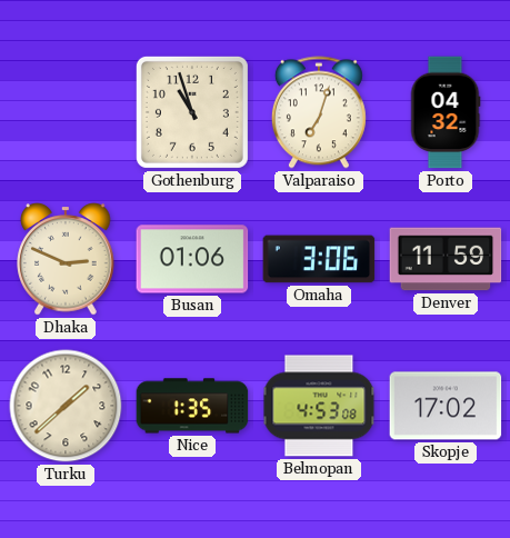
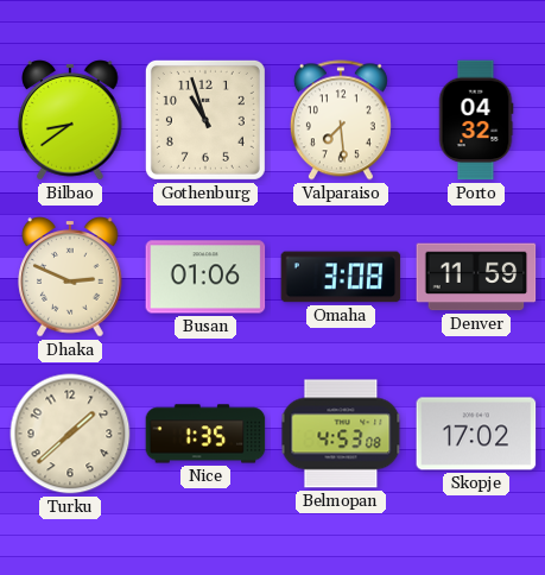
Bilbao: none -> 8:39 (70, 120)
Valparaiso: 7:03 -> 7:29 (341, 120)
Omaha: 3:06 -> 3:08 (341, 277)
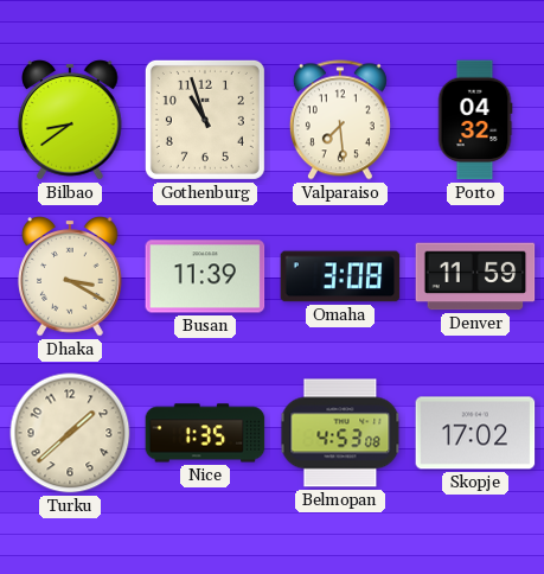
Dhaka: 2:49 -> 3:20 (70, 276)
Busan: 01:06 -> 11:39 (205, 276)
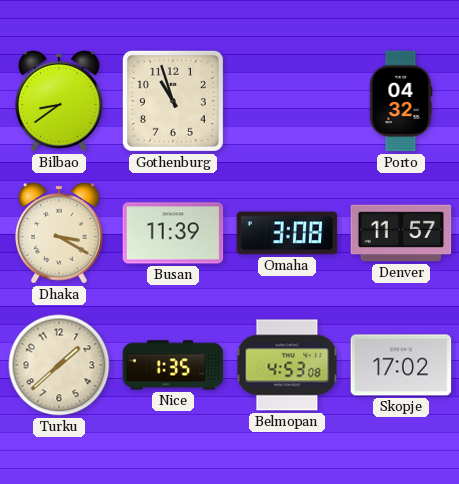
Valparaiso: 7:29 -> none (340, 120)
Denver: 11:59 -> 11:57 (401, 233)
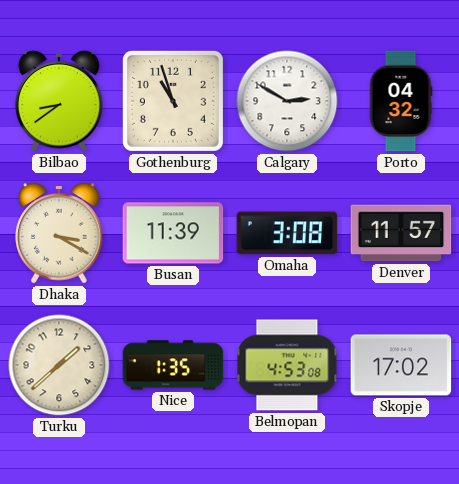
Calgary: none -> 2:50 (287, 101)
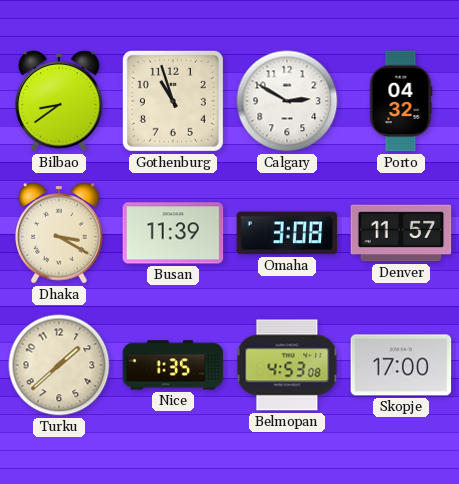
Skopje: 17:02 -> 17:00 (401, 365)
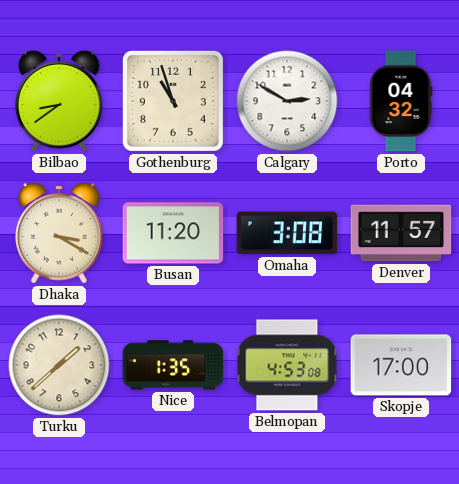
Busan: 11:39 -> 11:20 (173, 233)
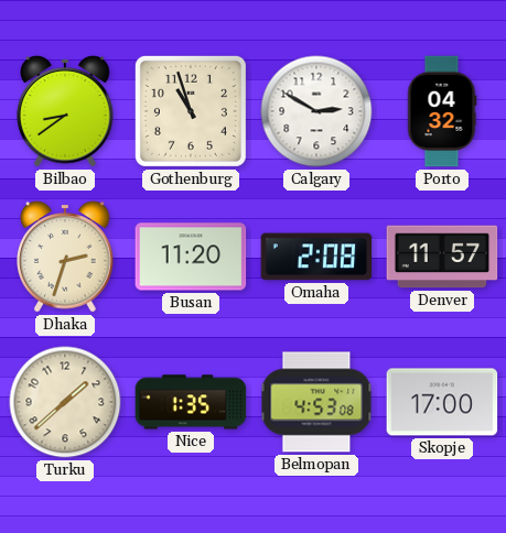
Dhaka: 3:20 -> 2:33 (65, 257)
Omaha: 3:08 -> 2:08 (316, 257)
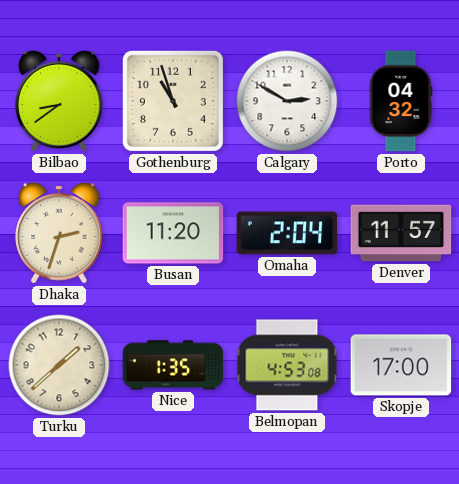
Omaha: 2:08 -> 2:04 (287, 233)
